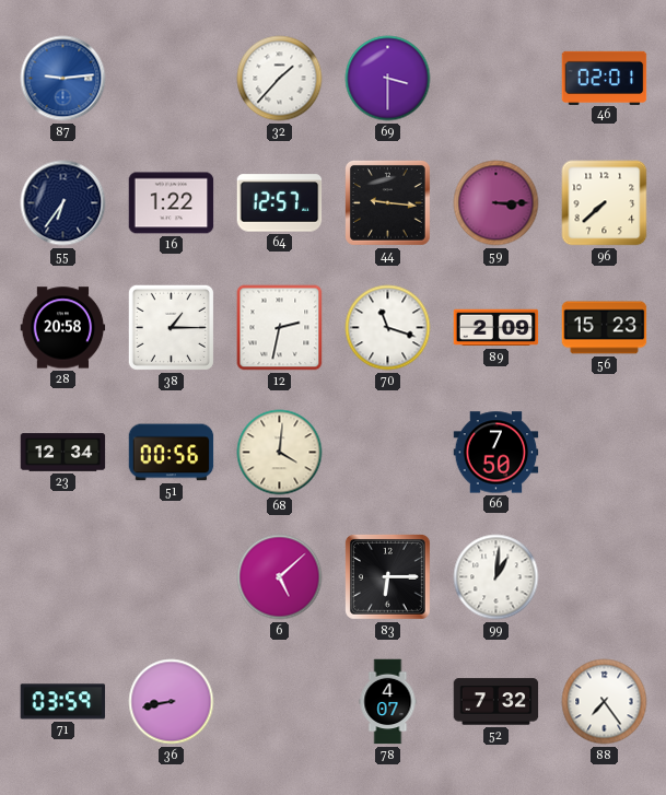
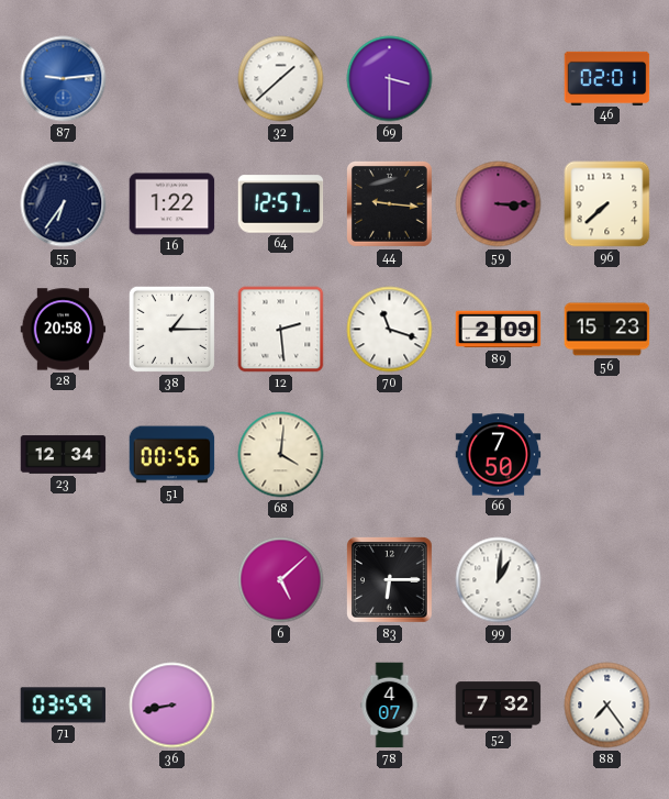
32: 1:37 -> 1:38 (281, 79)
12: 2:32 -> 2:29 (281, 330)
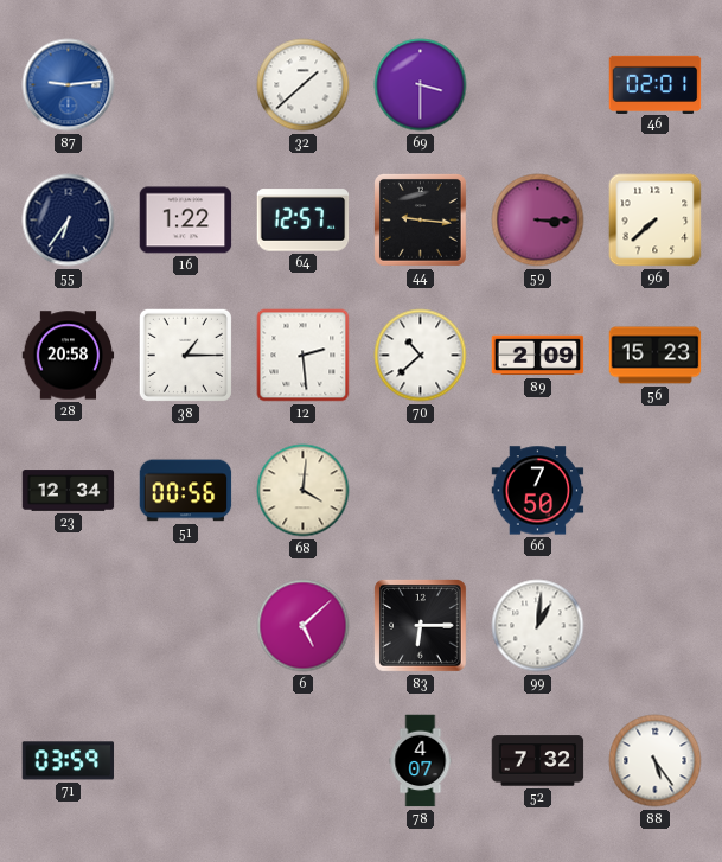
70: 11:18 -> 10:38 (421, 356)
36: 8:43 -> none (172, 706)
88: 7:24 -> 5:24 (656, 761)
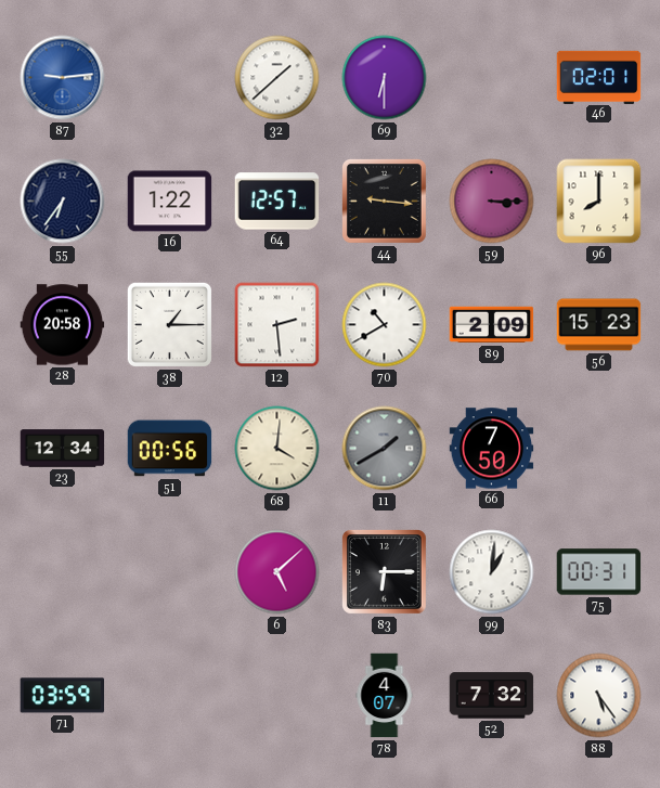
69: 3:30 -> 6:30 (385, 78)
96: 7:38 -> 8:00 (599, 202)
70: 10:38 -> 10:40 (385, 325)
11: none -> 1:40 (385, 449)
75: none -> 00:31 (599, 572)
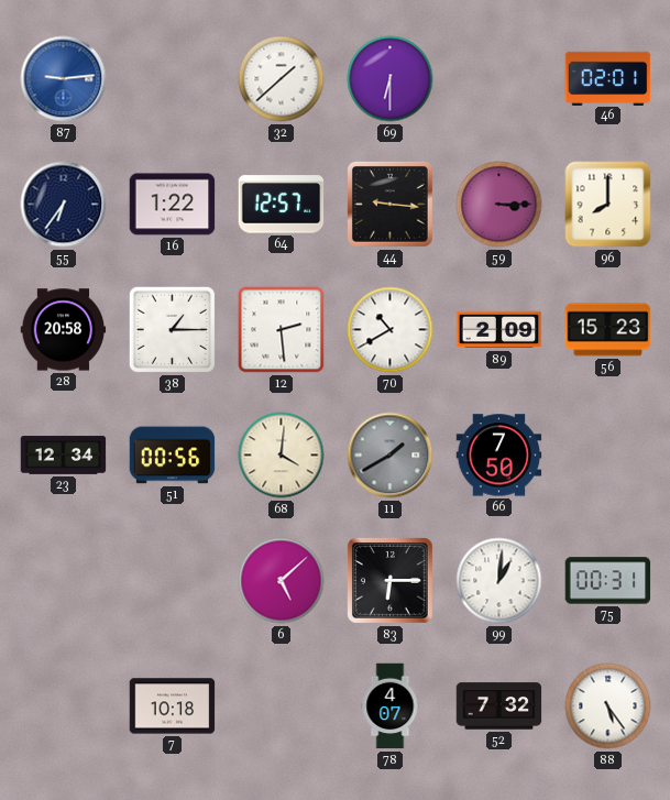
71: 03:59 -> none (63, 696)
7: none -> 10:18 (173, 706)
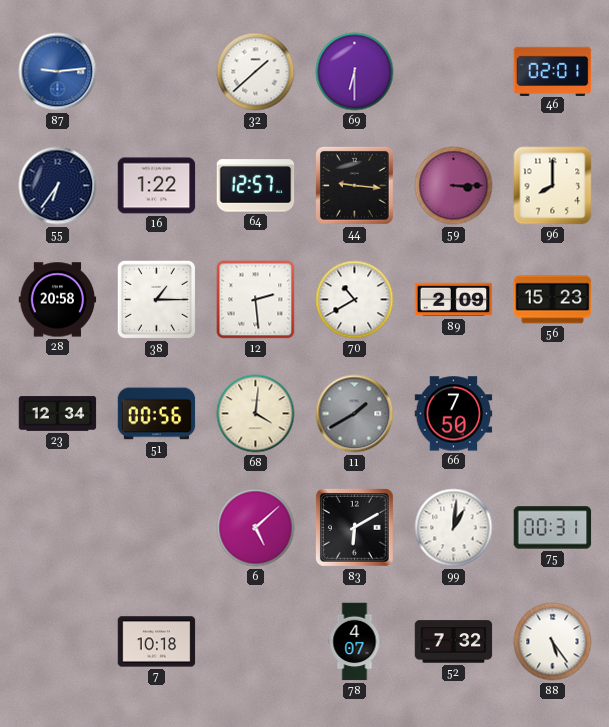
83: 6:15 -> 6:10 (355, 528)
